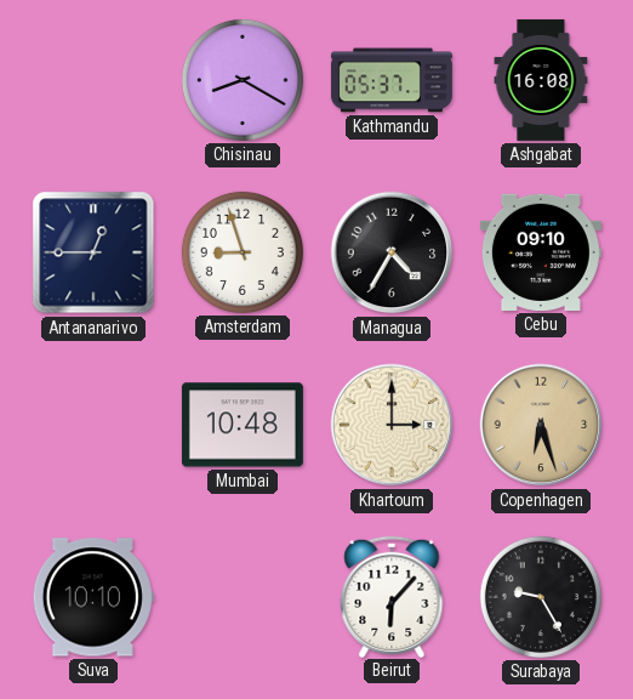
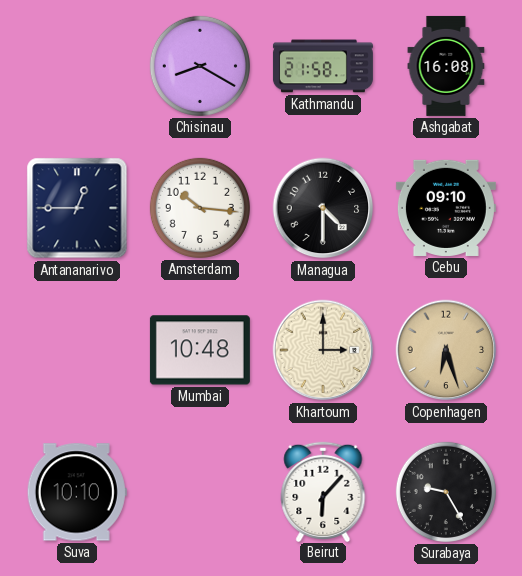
Kathmandu: 05:37 -> 21:58 (323, 66)
Amsterdam: 8:57 -> 10:16 (200, 208)
Managua: 4:35 -> 4:30 (323, 208)
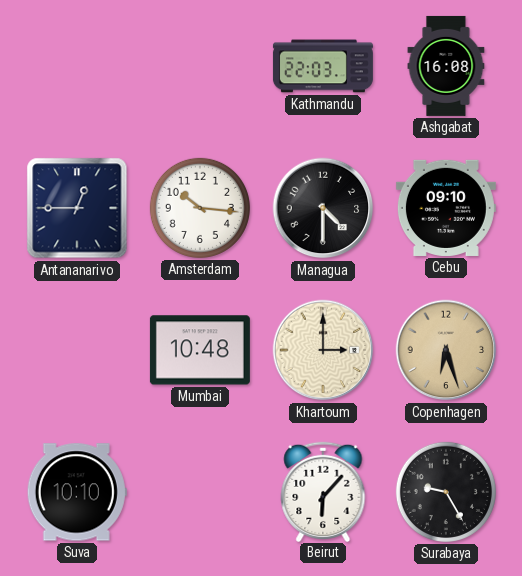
Chisinau: 8:20 -> none (200, 66)
Kathmandu: 21:58 -> 22:03 (323, 66)
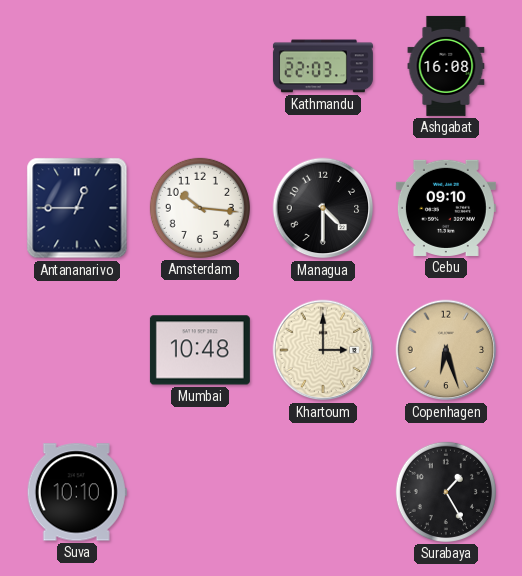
Beirut: 6:07 -> none (323, 491)
Surabaya: 9:25 -> 1:25 (446, 492)
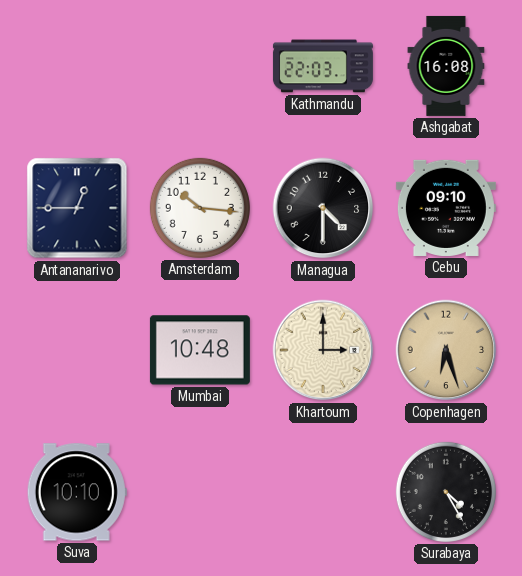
Surabaya: 1:25 -> 4:25 (446, 492)
